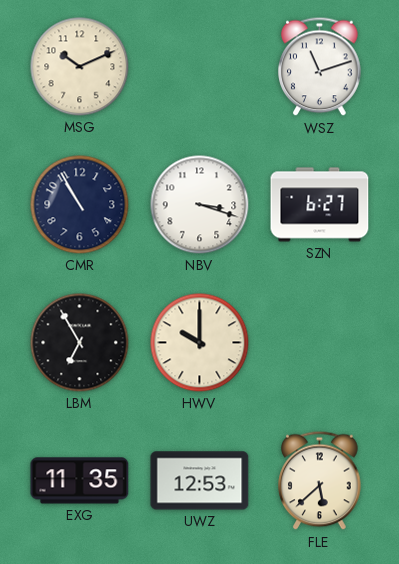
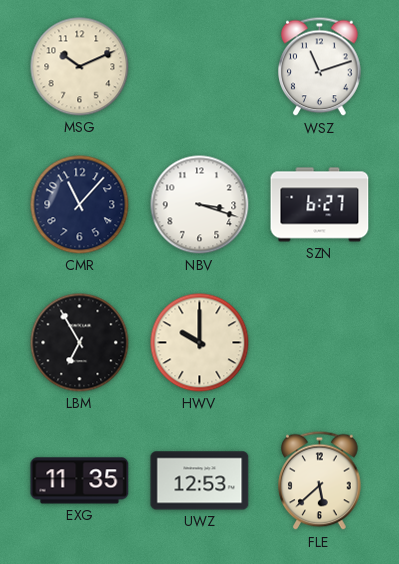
CMR: 10:55 -> 11:07 (80, 205)
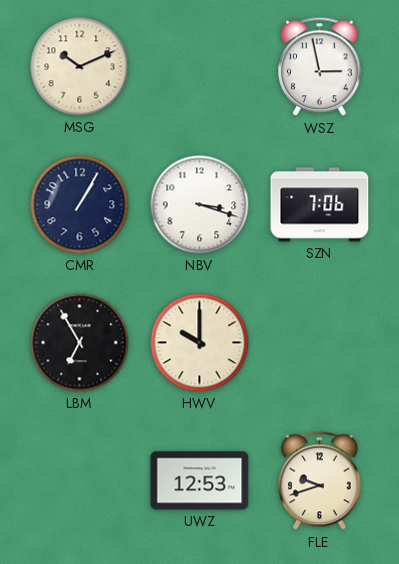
WSZ: 11:12 -> 2:58 (320, 67)
CMR: 11:07 -> 1:05 (80, 205)
SZN: 6:27 -> 7:06 (320, 205)
EXG: 11:35 -> none (80, 481)
FLE: 5:38 -> 9:42 (320, 481)
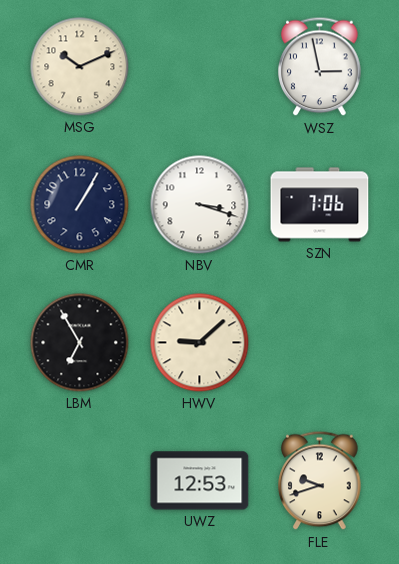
HWV: 10:00 -> 9:08 (200, 343)
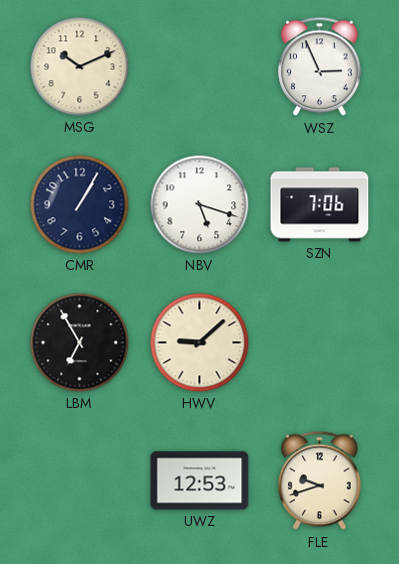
WSZ: 2:58 -> 2:56 (320, 67)
NBV: 3:18 -> 5:18 (200, 205)
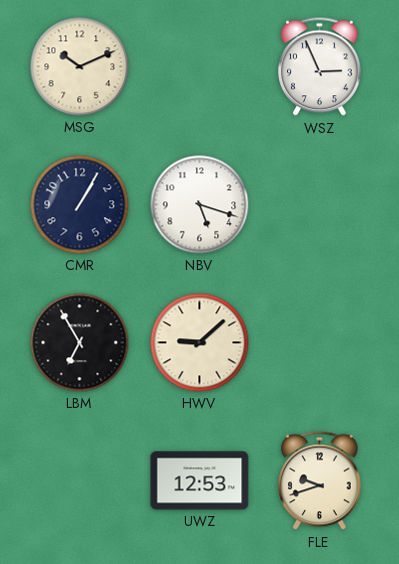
SZN: 7:06 -> none (320, 205)
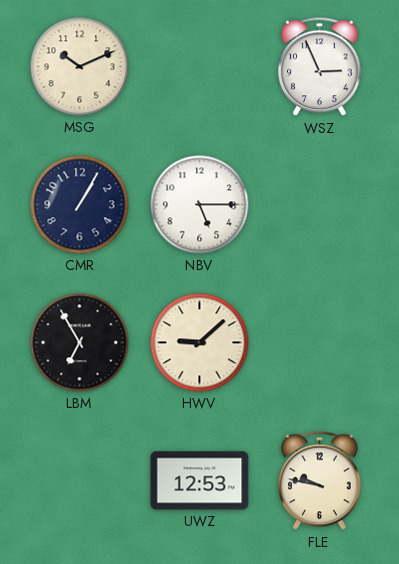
NBV: 5:18 -> 5:15 (200, 205)
FLE: 9:42 -> 9:47 (320, 481)
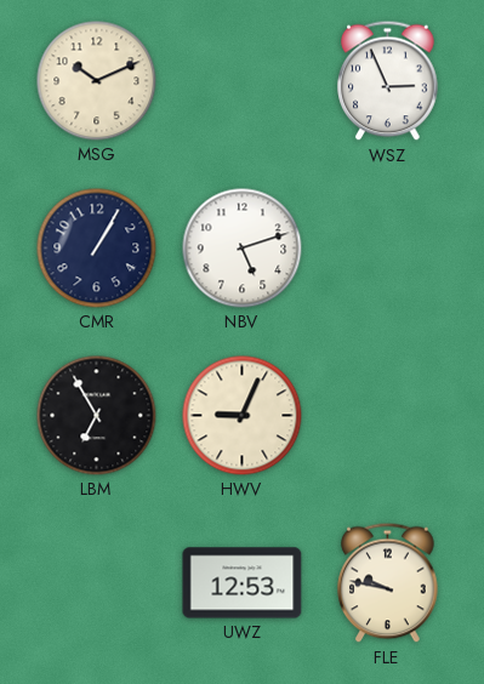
NBV: 5:15 -> 5:12 (243, 249)
HWV: 9:08 -> 9:04 (243, 416)
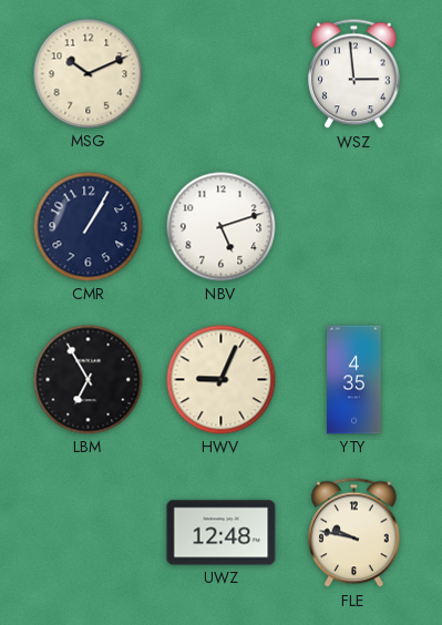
WSZ: 2:56 -> 2:59 (354, 74)
YTY: none -> 4:35 (354, 380)
UWZ: 12:53 -> 12:48 (222, 533)
